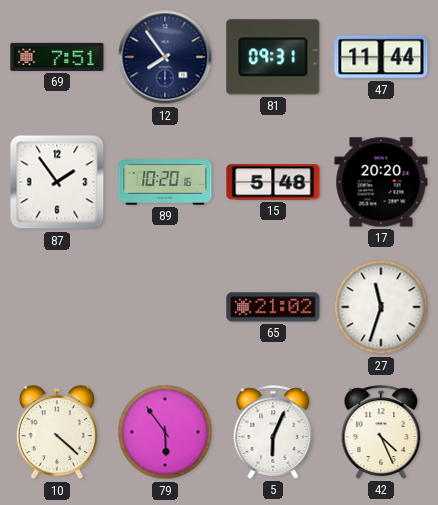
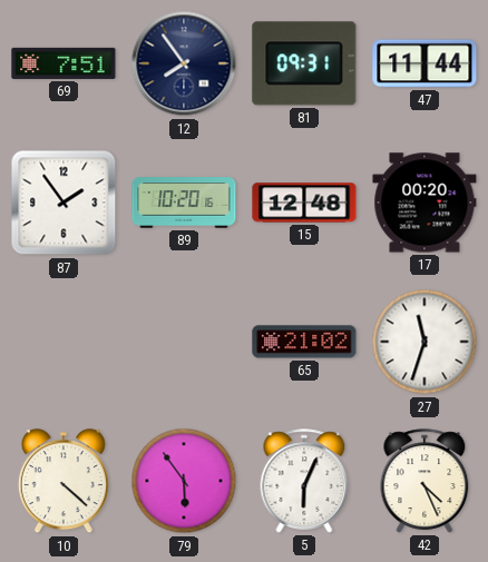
15: 5:48 -> 12:48 (304, 203)
17: 20:20 -> 00:20 (424, 203)
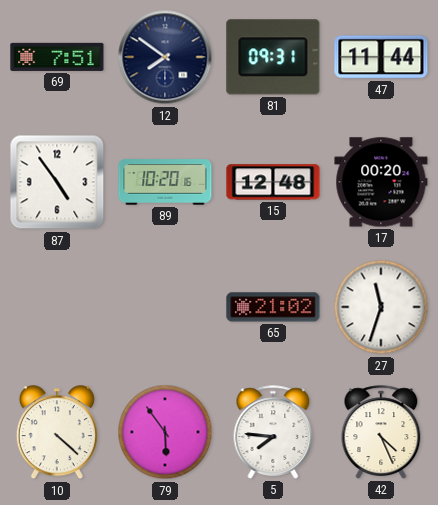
12: 7:54 -> 7:51 (165, 57)
87: 1:54 -> 4:54 (57, 182)
5: 6:04 -> 7:46 (273, 432)
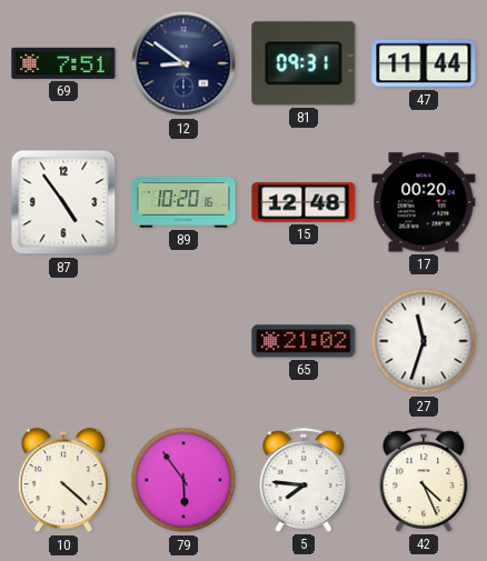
12: 7:51 -> 8:51 (183, 63)
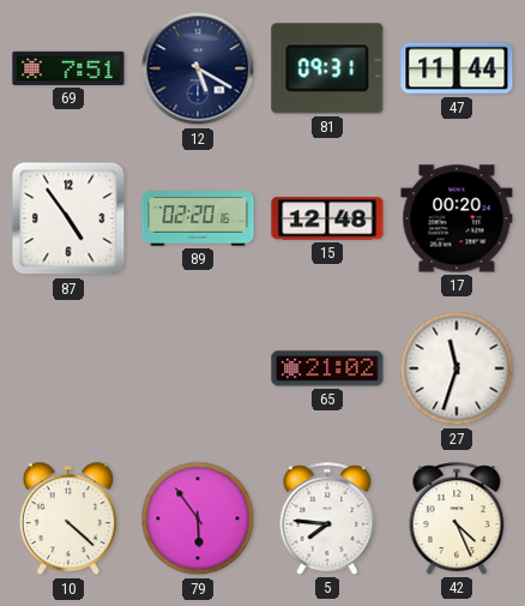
12: 8:51 -> 5:20 (198, 68)
89: 10:20 -> 02:20 (198, 218)
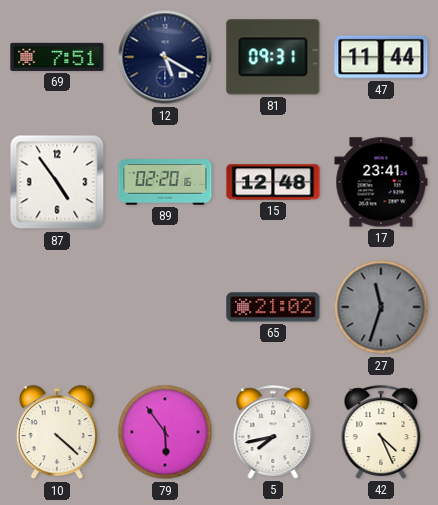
17: 00:20 -> 23:41 (381, 182)
27 dial: white -> grey (381, 307)
5: 7:46 -> 7:43 (273, 432)
